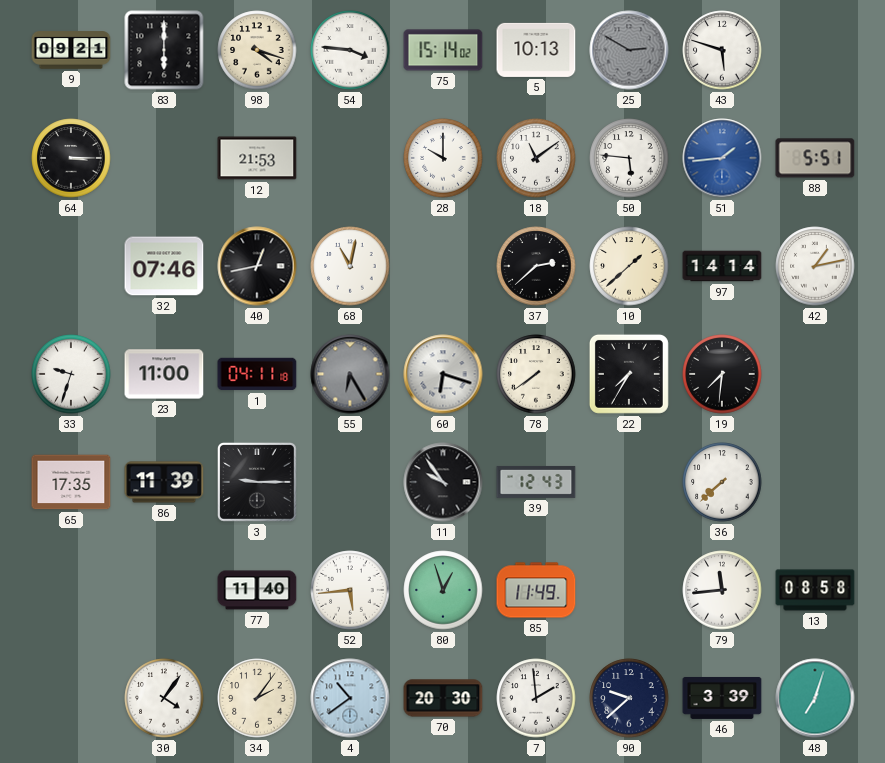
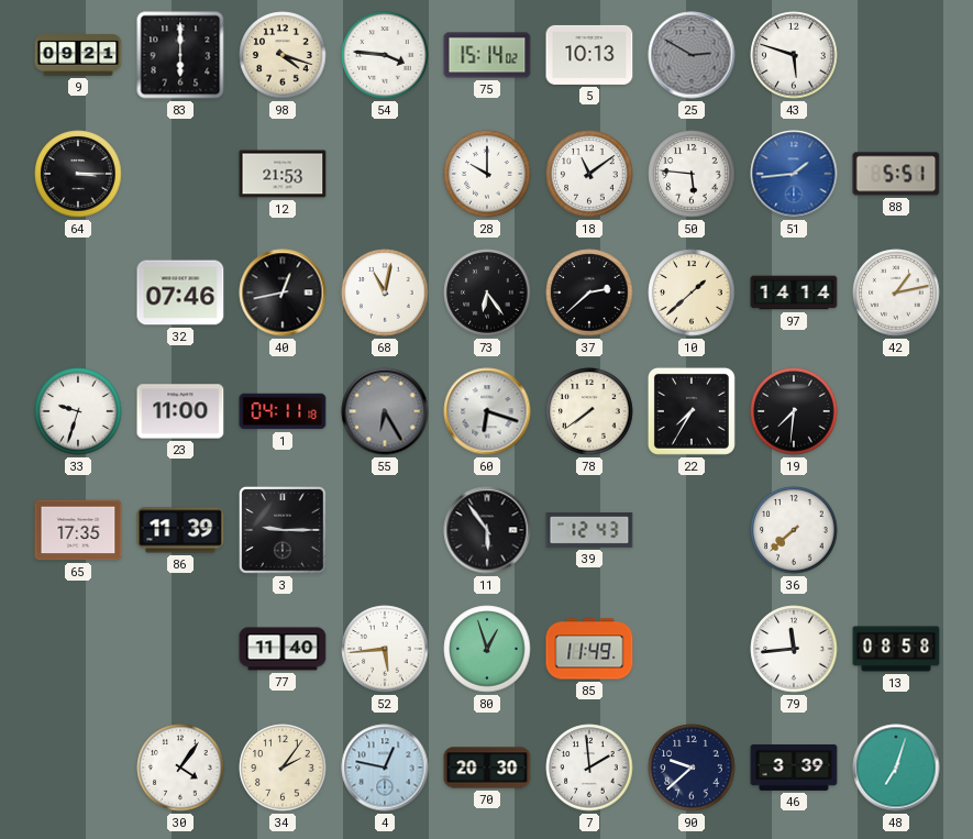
73: none -> 6:24 (487, 292)
11: 9:54 -> 5:54 (487, 530)
4: 10:39 -> 12:47 (385, 768)
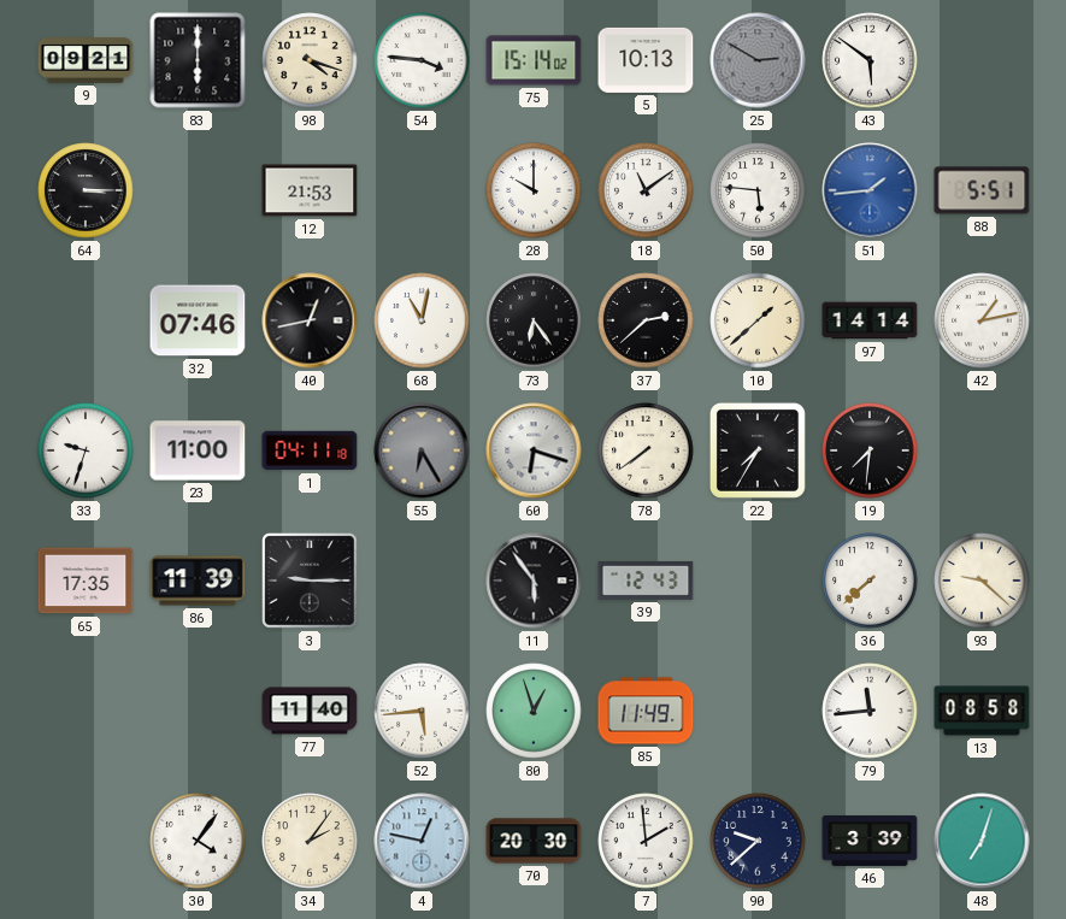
43: 5:48 -> 5:51 (870, 60)
93: none -> 9:22 (982, 581)
